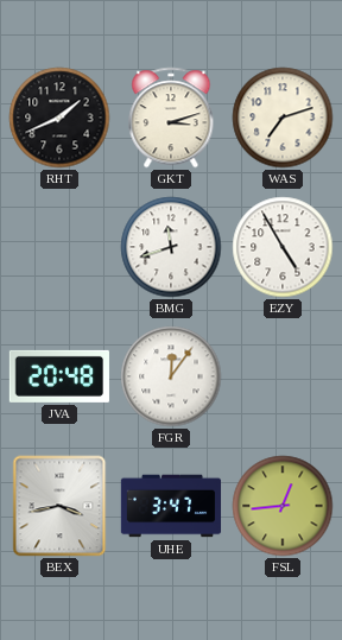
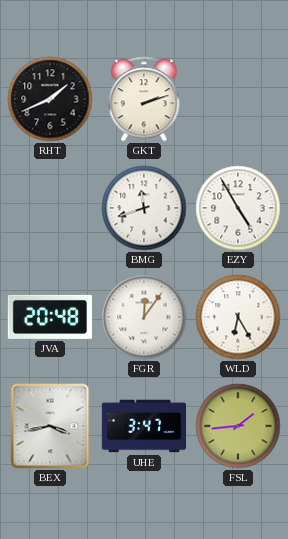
GKT: 3:12 -> 2:12 (144, 99)
WAS: 7:12 -> none (283, 118)
WLD: none -> 6:25 (238, 317)
FSL: 12:44 -> 1:44 (238, 426)
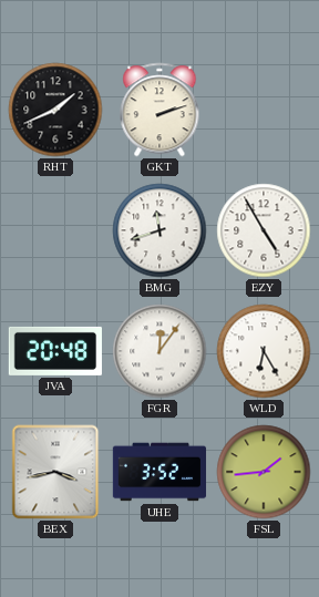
UHE: 3:47 -> 3:52 (159, 472)
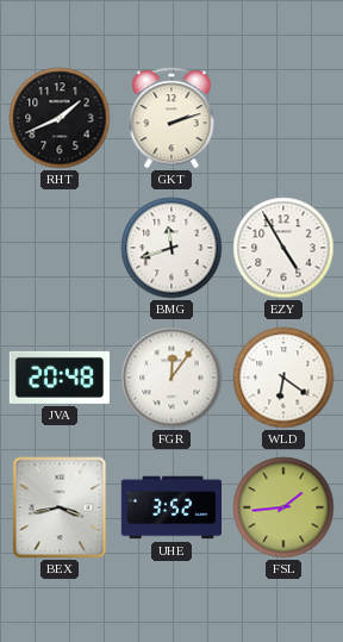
WLD: 6:25 -> 6:21 (283, 378)
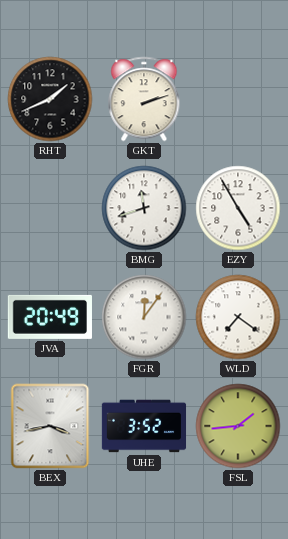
JVA: 20:48 -> 20:49 (50, 317)
WLD: 6:21 -> 7:21 (238, 317)
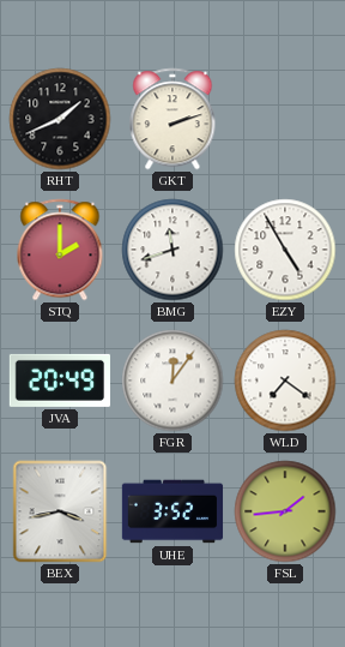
STQ: none -> 2:00 (60, 250)
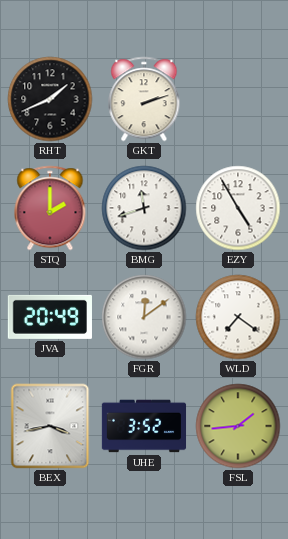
FGR: 12:06 -> 12:09 (144, 317)
